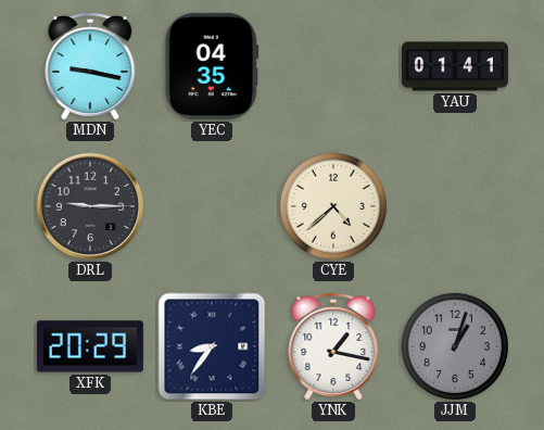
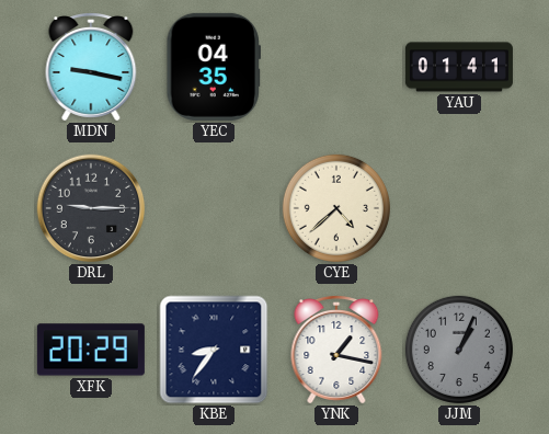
JJM: 1:03 -> 1:04 (459, 350)
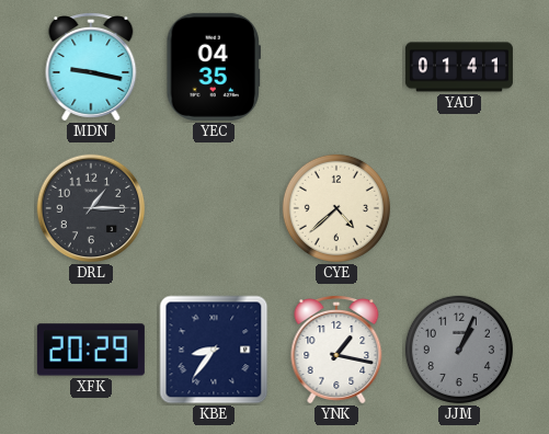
DRL: 9:15 -> 1:15 (91, 208)
